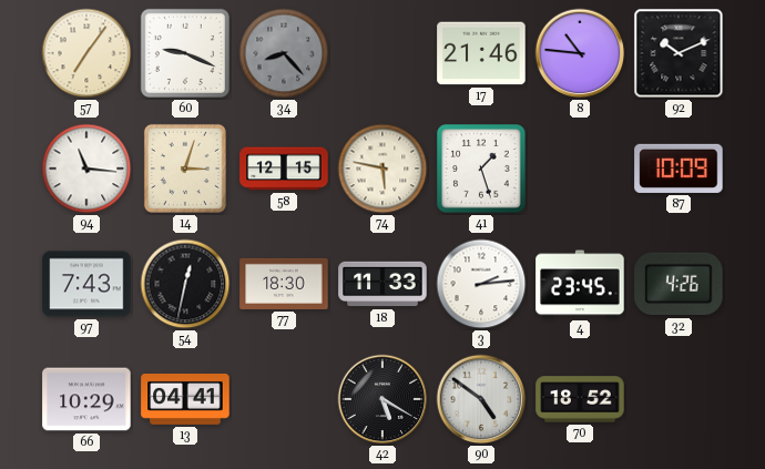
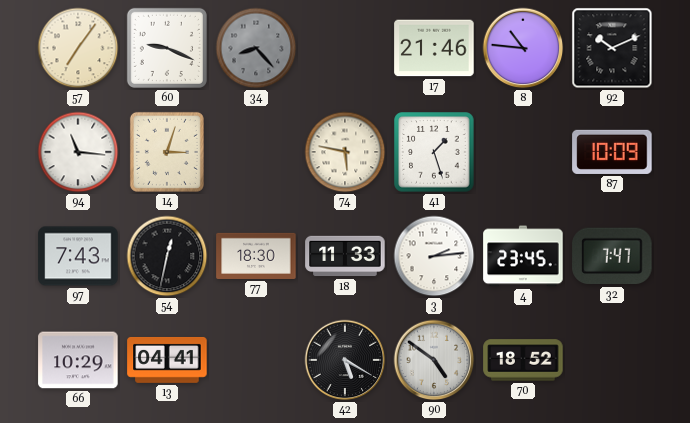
58: 12:15 -> none (284, 169)
32: 4:26 -> 7:47 (612, 256)
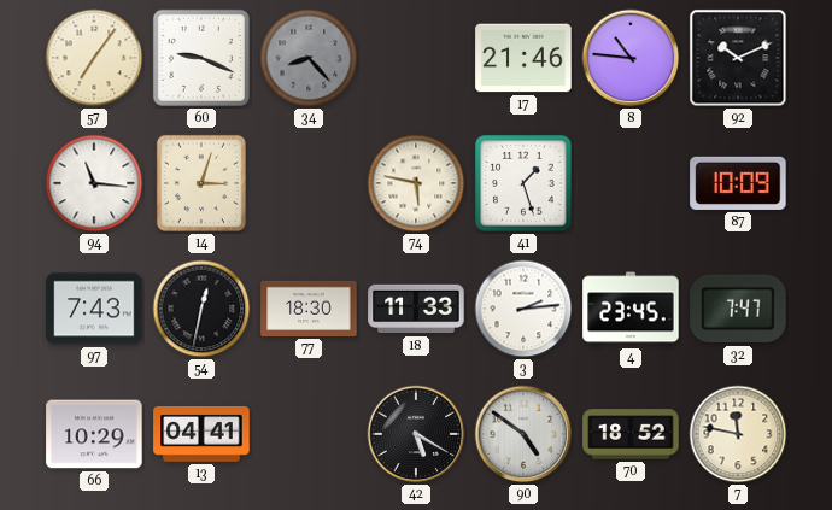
7: none -> 11:47 (738, 434)
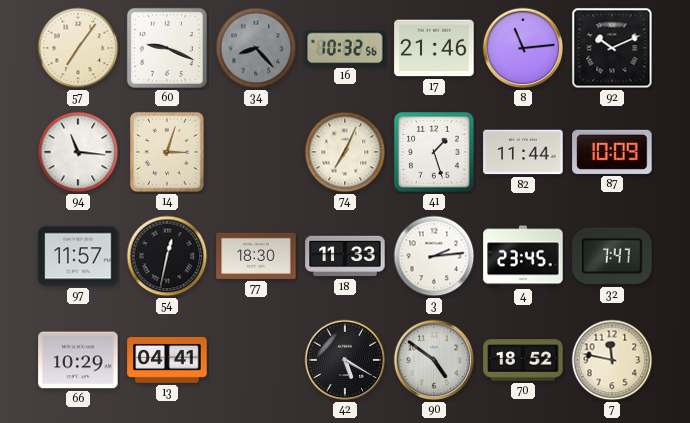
16: none -> 10:32 (345, 48)
8: 10:46 -> 11:14 (523, 48)
74: 5:47 -> 7:04 (345, 152)
82: none -> 11:44 (523, 152)
97: 7:43 -> 11:57 (78, 256)
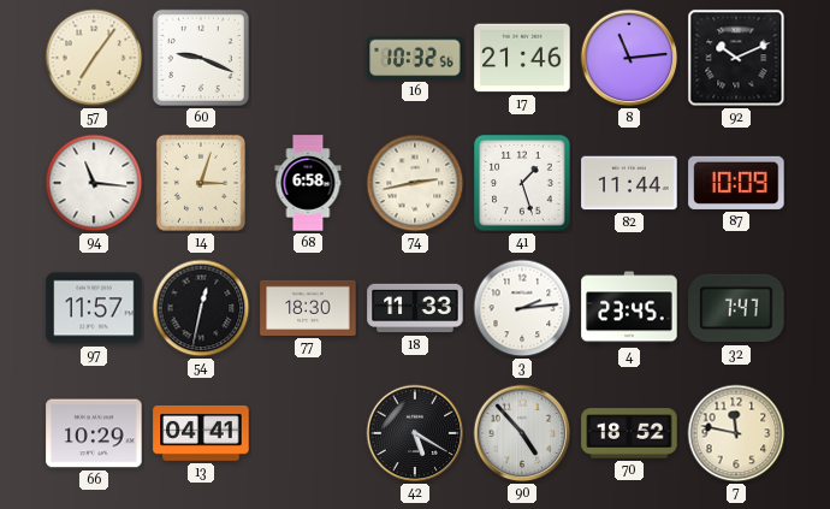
34: 8:23 -> none (256, 48)
68: none -> 6:58 (308, 183)
74: 7:04 -> 2:43 (415, 183)
90: 4:51 -> 4:53 (522, 433)
